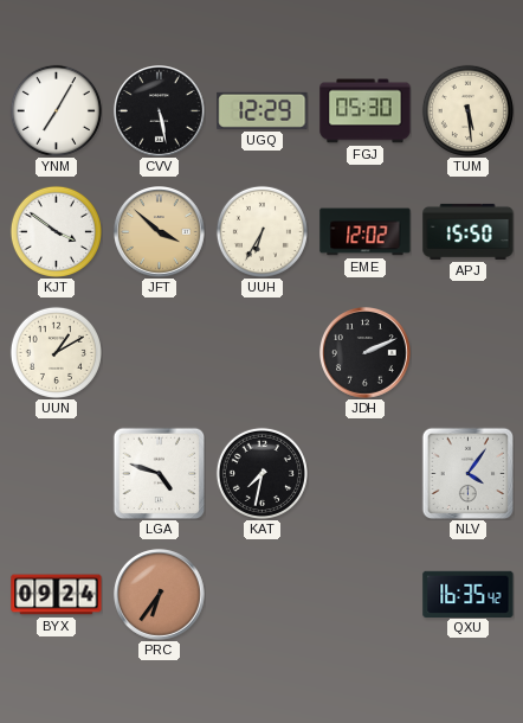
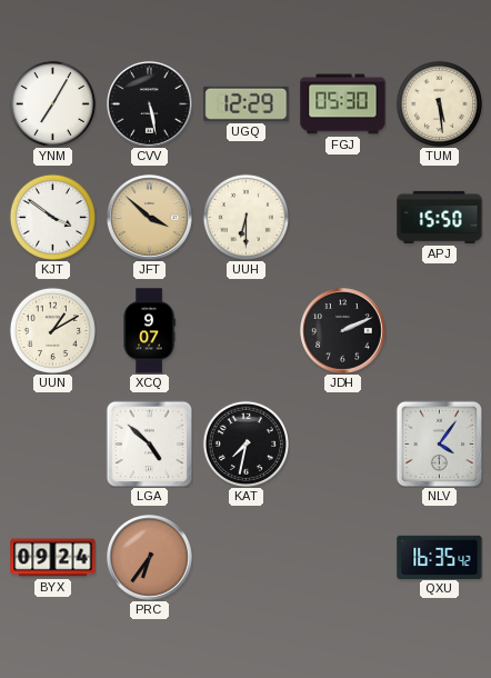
UUH: 6:35 -> 6:30 (245, 217)
EME: 12:02 -> none (366, 232)
XCQ: none -> 9:07 (149, 331)
LGA: 4:48 -> 4:52 (149, 443)
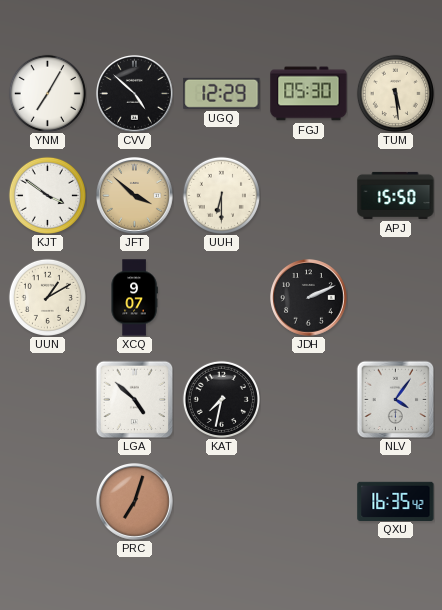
CVV: 5:28 -> 4:52 (135, 94)
BYX: 09:24 -> none (53, 558)
PRC: 6:36 -> 7:03 (135, 502)
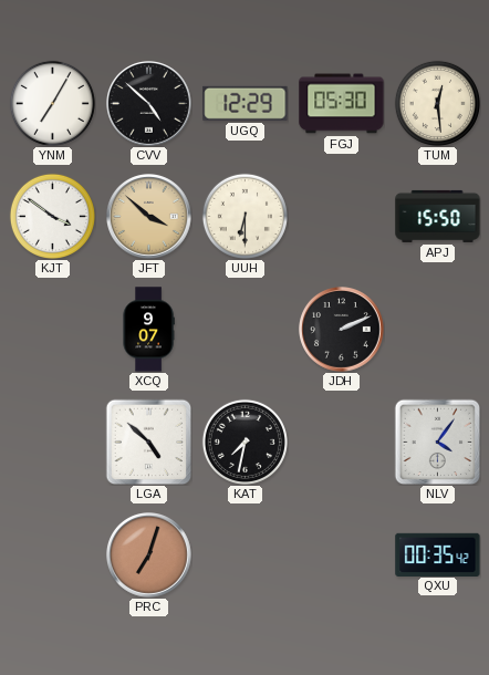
TUM: 5:29 -> 12:29 (437, 103)
UUN: 1:10 -> none (47, 297)
QXU: 16:35 -> 00:35 (438, 554)
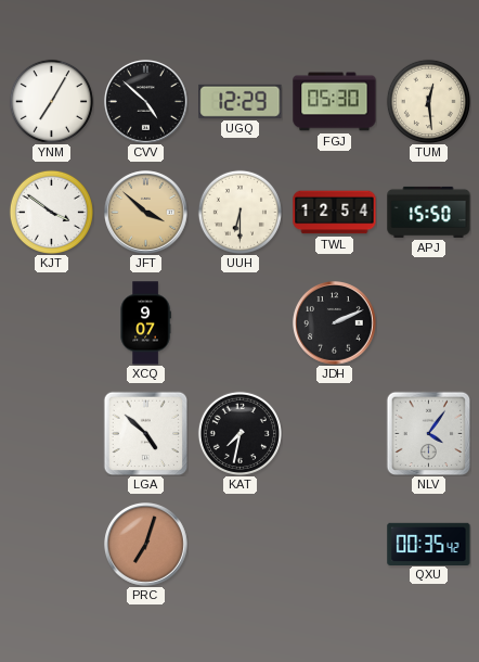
TWL: none -> 12:54 (335, 213)
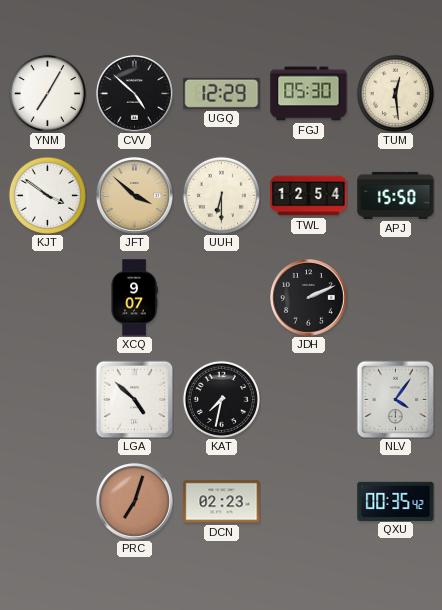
DCN: none -> 02:23 (222, 502)
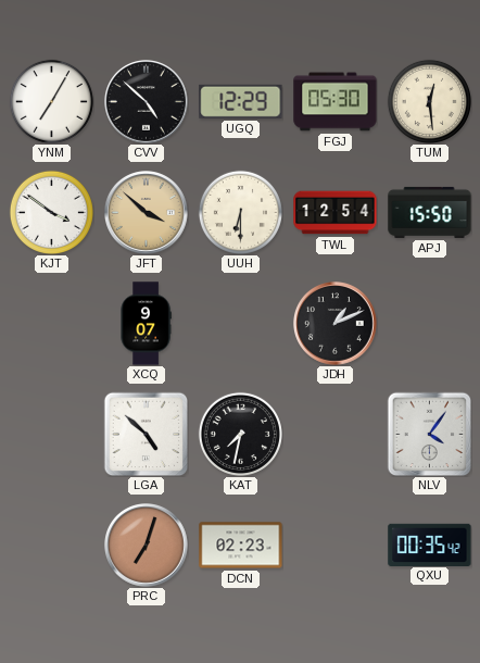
JDH: 2:11 -> 1:11 (336, 324)
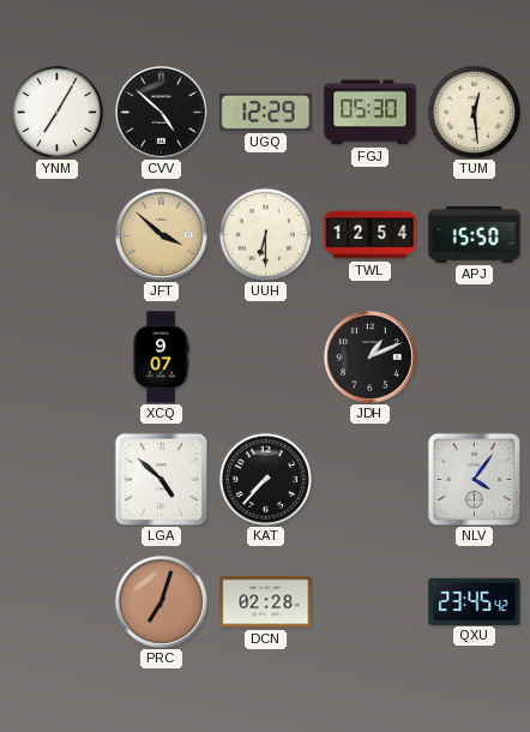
KJT: 3:51 -> none (51, 212)
KAT: 7:32 -> 7:37 (265, 479)
DCN: 02:23 -> 02:28 (266, 602)
QXU: 00:35 -> 23:45 (475, 601)
